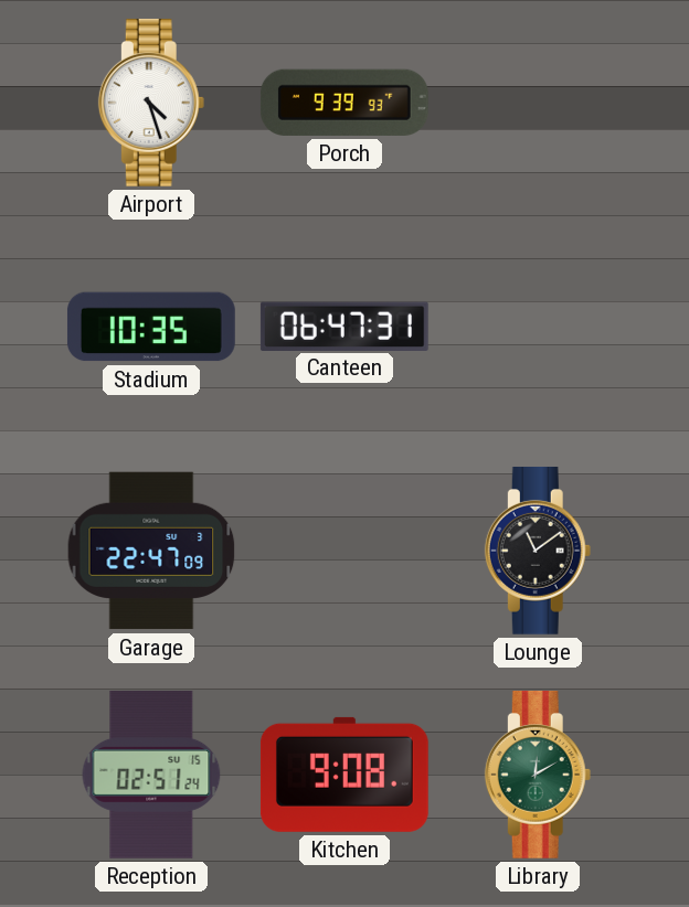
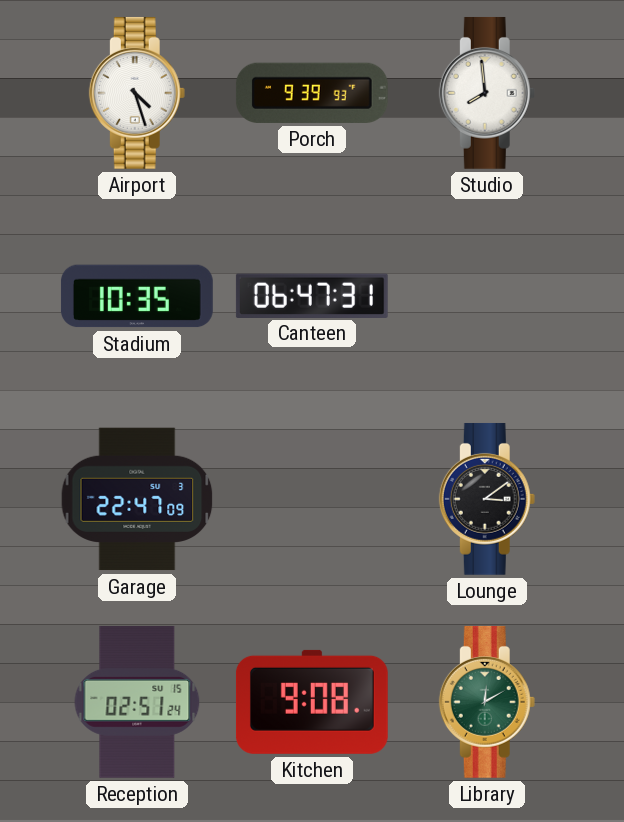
Studio: none -> 7:59 (487, 93)
Lounge: 11:09 -> 3:09 (487, 499)
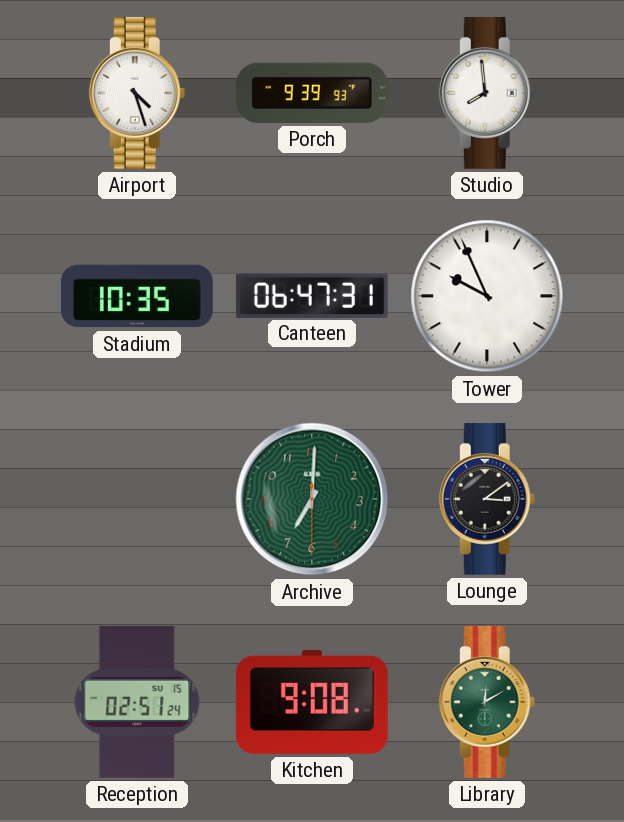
Tower: none -> 9:56 (487, 296)
Garage: 22:47 -> none (137, 499)
Archive: none -> 7:00 (312, 499)
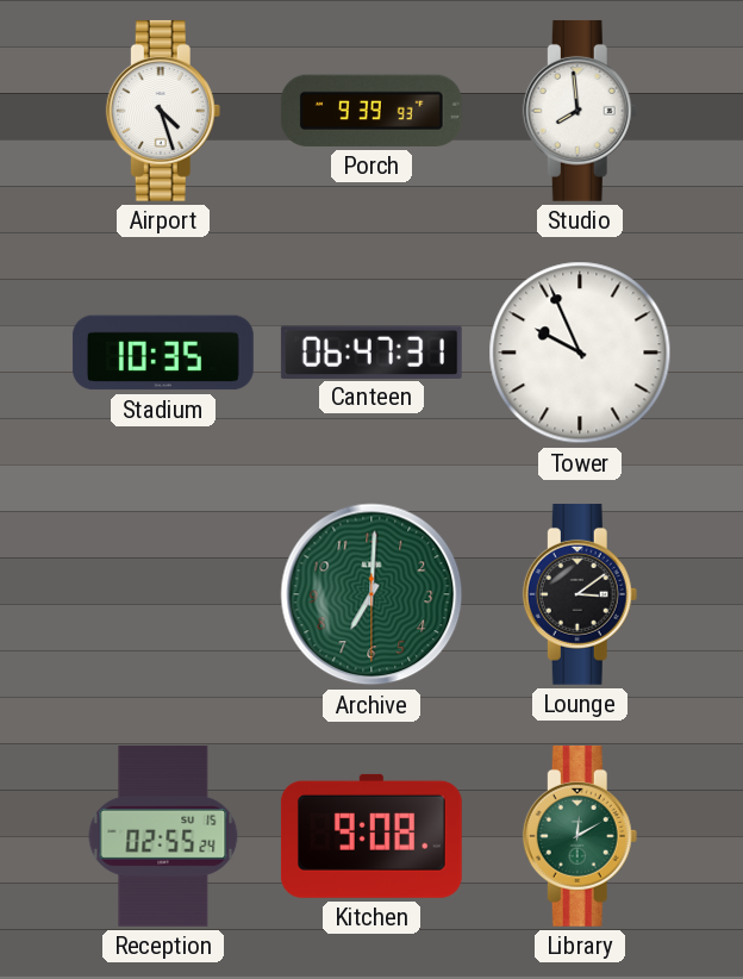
Reception: 02:51 -> 02:55 (163, 836)
